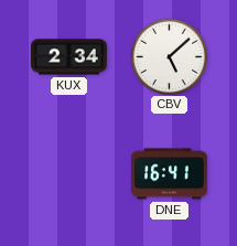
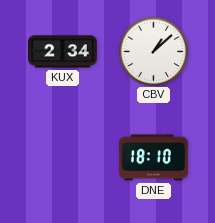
CBV: 5:08 -> 1:08 (153, 51)
DNE: 16:41 -> 18:10 (153, 158)
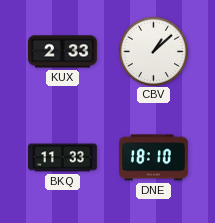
KUX: 2:34 -> 2:33 (63, 52)
BKQ: none -> 11:33 (63, 158)
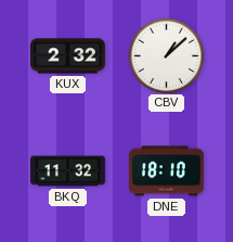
KUX: 2:33 -> 2:32 (68, 56)
BKQ: 11:33 -> 11:32 (68, 171)
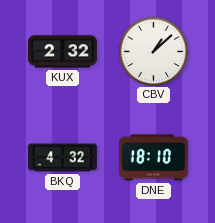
BKQ: 11:32 -> 4:32 (63, 158)
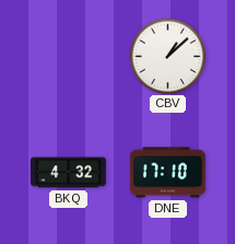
KUX: 2:32 -> none (63, 52)
DNE: 18:10 -> 17:10 (167, 173)
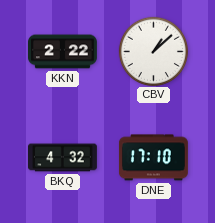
KKN: none -> 2:22 (63, 52)
